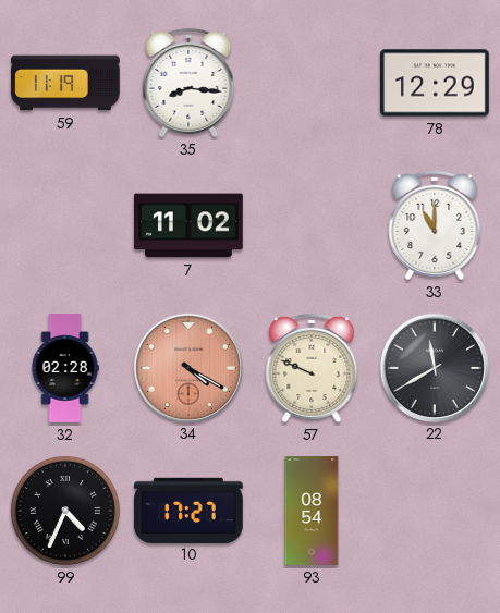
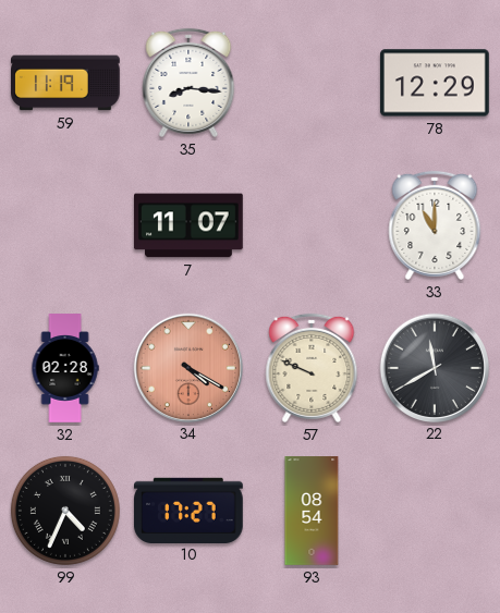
7: 11:02 -> 11:07 (190, 225)
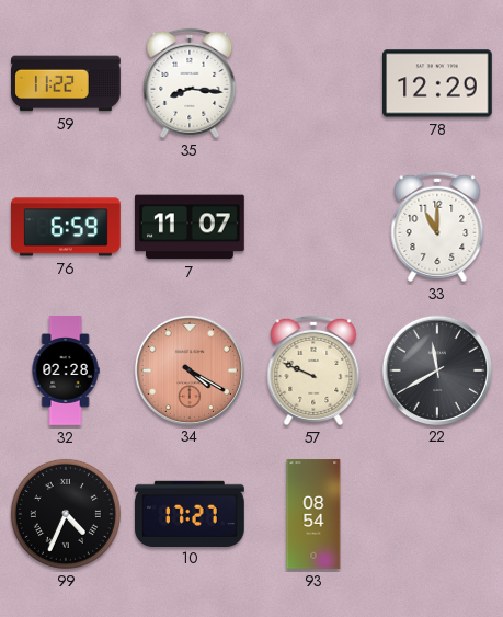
59: 11:19 -> 11:22 (66, 83)
76: none -> 6:59 (67, 227)
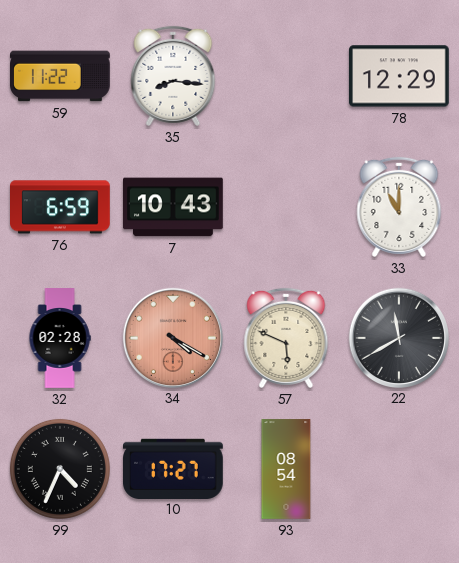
7: 11:07 -> 10:43 (174, 207)
57: 9:49 -> 5:49 (286, 338)
